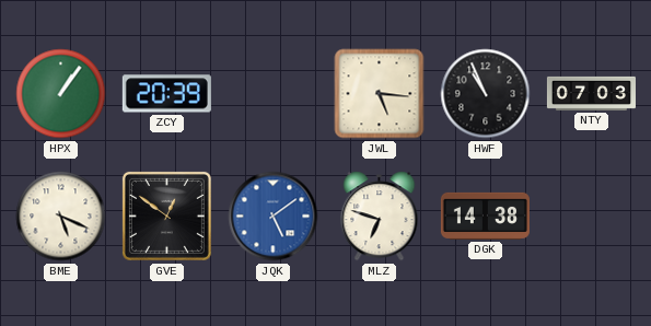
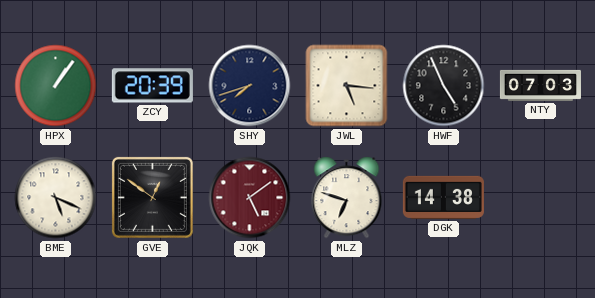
SHY: none -> 7:42 (250, 86)
HWF: 10:56 -> 4:56 (444, 86)
JQK dial: blue -> burgundy (250, 198)
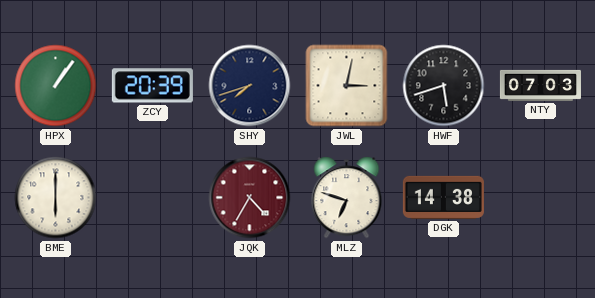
JWL: 5:16 -> 3:02 (347, 86)
HWF: 4:56 -> 5:42 (444, 86)
BME: 5:19 -> 6:00 (56, 198)
GVE: 12:51 -> none (152, 197)
JQK: 5:09 -> 4:35 (250, 198)
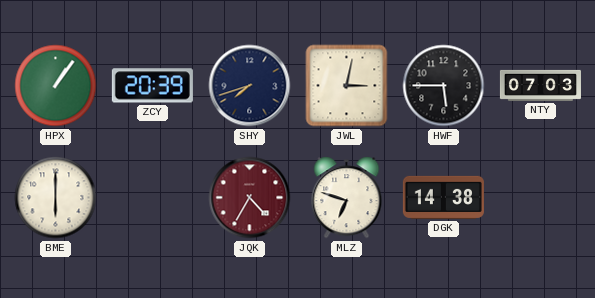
HWF: 5:42 -> 5:45 (444, 86)
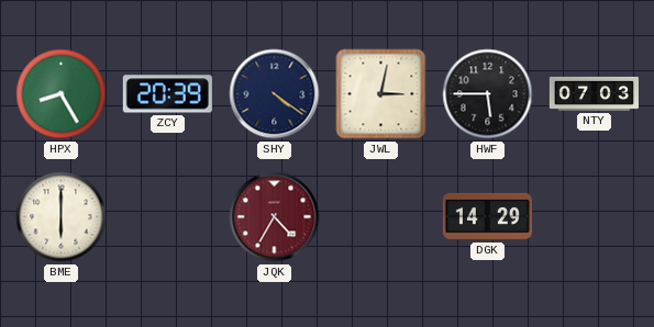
HPX: 1:06 -> 8:25 (62, 94)
SHY: 7:42 -> 4:21 (275, 94)
MLZ: 6:48 -> none (347, 198)
DGK: 14:38 -> 14:29 (487, 216)
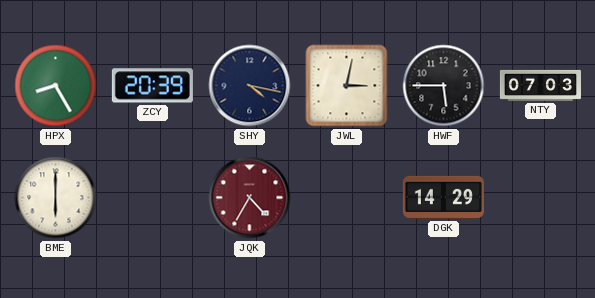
SHY: 4:21 -> 4:17 (250, 86)
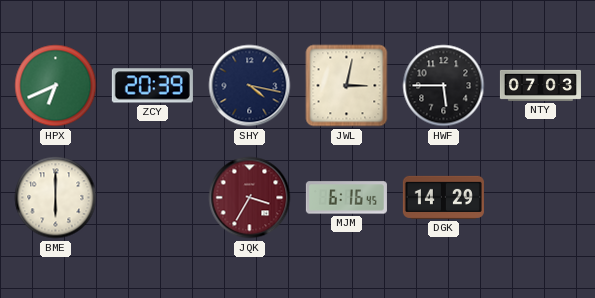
HPX: 8:25 -> 6:41 (56, 86)
JQK: 4:35 -> 3:35 (250, 198)
MJM: none -> 6:16 (346, 198)
